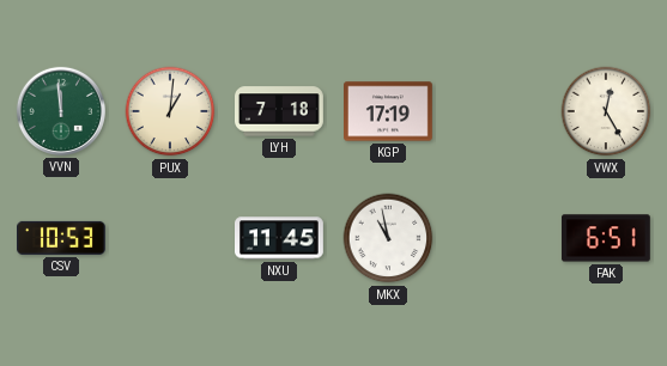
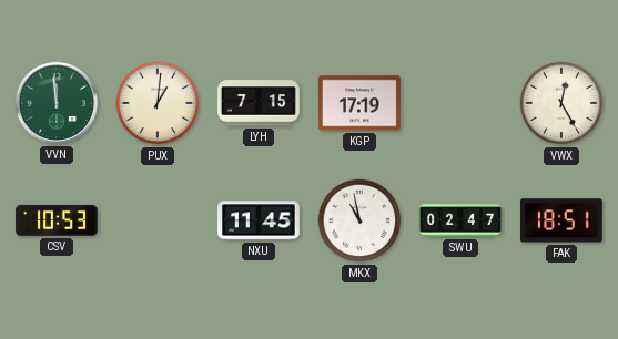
LYH: 7:18 -> 7:15 (260, 103)
SWU: none -> 02:47 (460, 220)
FAK: 6:51 -> 18:51 (561, 220)
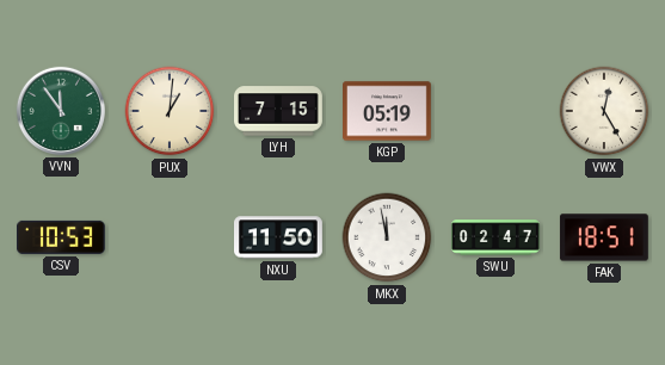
VVN: 11:59 -> 11:54 (61, 111)
KGP: 17:19 -> 05:19 (388, 111)
NXU: 11:45 -> 11:50 (279, 237)
MKX: 10:58 -> 11:58 (387, 237)
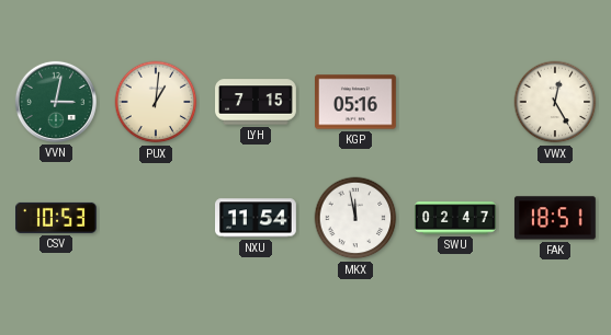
VVN: 11:54 -> 3:02 (56, 102)
KGP: 05:19 -> 05:16 (357, 102)
NXU: 11:50 -> 11:54 (257, 218)
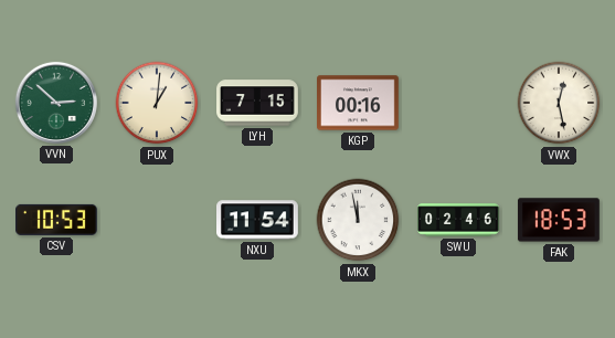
VVN: 3:02 -> 2:52 (56, 103)
KGP: 05:16 -> 00:16 (359, 103)
VWX: 12:25 -> 12:28 (559, 103)
SWU: 02:47 -> 02:46 (458, 220)
FAK: 18:51 -> 18:53 (559, 220)
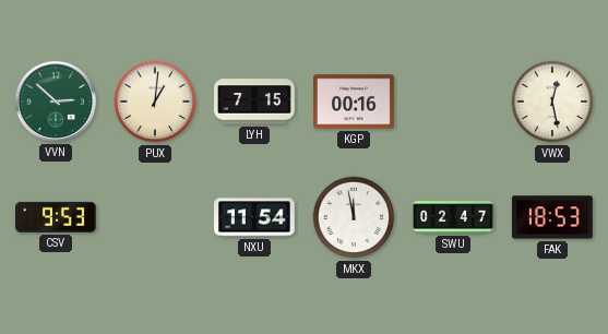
CSV: 10:53 -> 9:53 (57, 217)
SWU: 02:46 -> 02:47 (453, 217)
